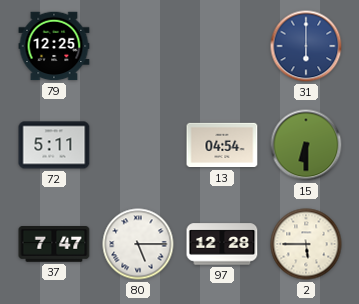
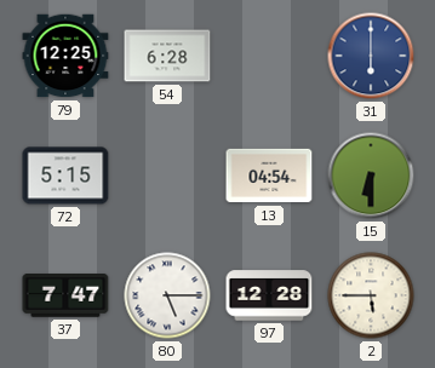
54: none -> 6:28 (167, 56)
72: 5:11 -> 5:15 (65, 176)
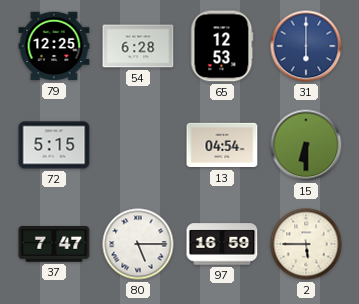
65: none -> 12:53 (222, 46)
97: 12:28 -> 16:59 (222, 244)
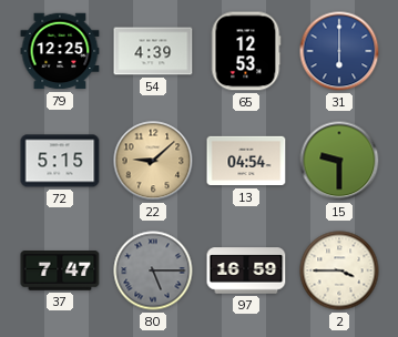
54: 6:28 -> 4:39 (153, 51)
22: none -> 9:08 (153, 161)
15: 6:30 -> 9:30 (339, 161)
80 dial: white -> grey (153, 270)
2: 5:45 -> 3:45 (339, 270)
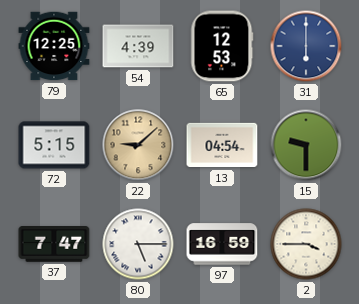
80 dial: grey -> white (138, 244)
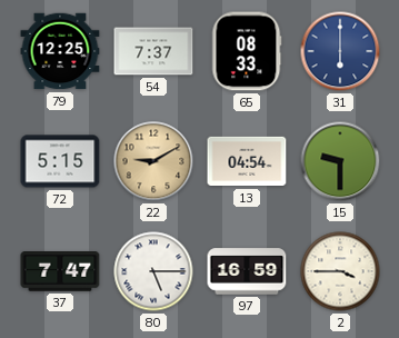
54: 4:39 -> 7:37 (153, 51)
65: 12:53 -> 08:33 (247, 51)
22: 9:08 -> 9:10 (153, 161)
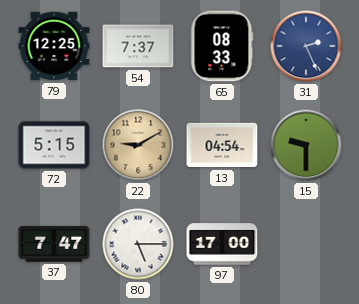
31: 6:00 -> 2:26 (306, 46)
97: 16:59 -> 17:00 (222, 244)
2: 3:45 -> none (340, 271)
